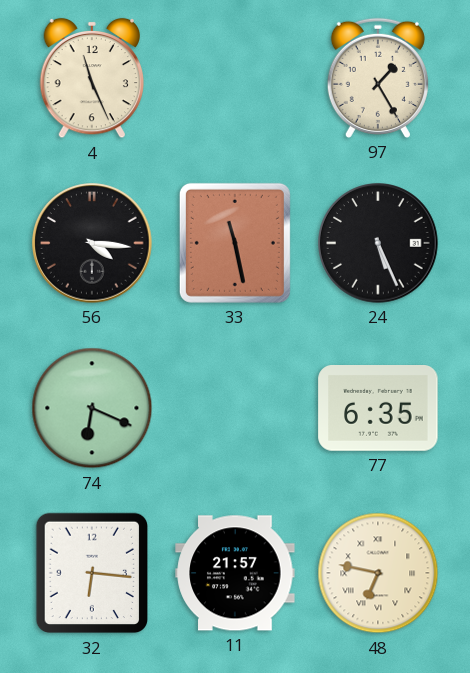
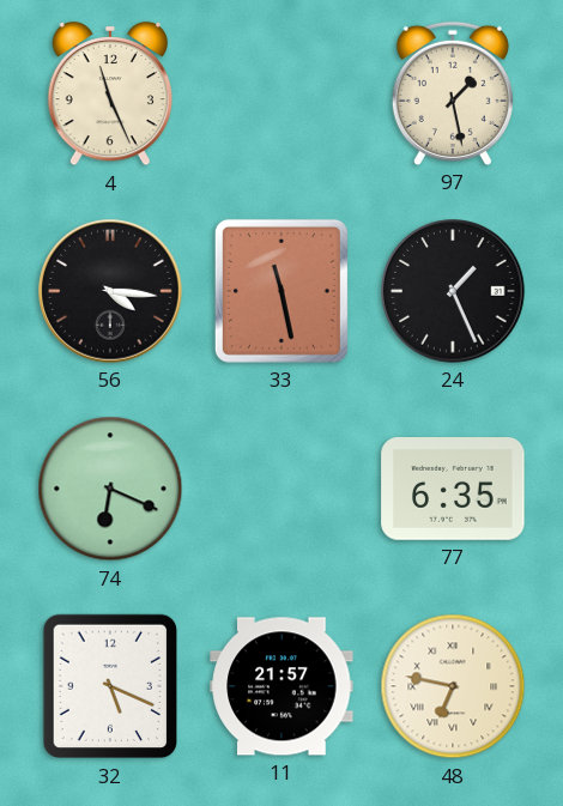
97: 1:25 -> 1:28 (453, 93)
24: 5:26 -> 1:26 (453, 291)
32: 6:16 -> 5:19 (109, 686)
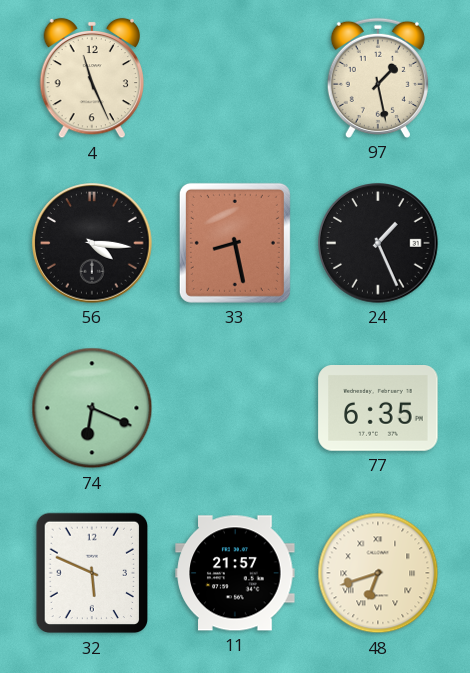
33: 11:28 -> 8:28 (235, 243)
32: 5:19 -> 5:49 (91, 573)
48: 6:47 -> 6:42 (378, 573)
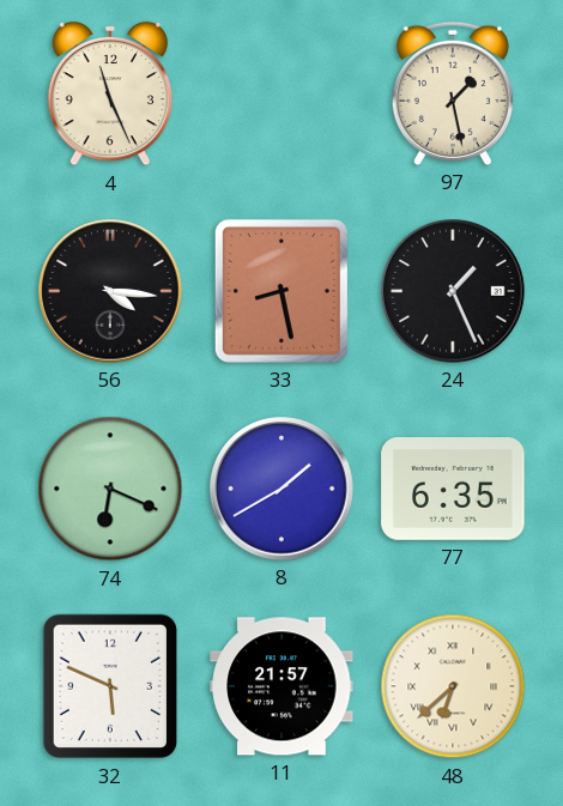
8: none -> 1:40 (281, 489)
48: 6:42 -> 6:38 (453, 686)
